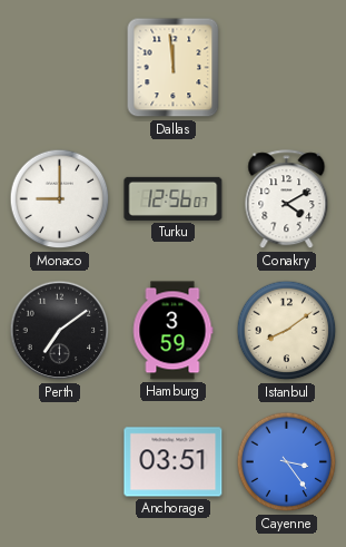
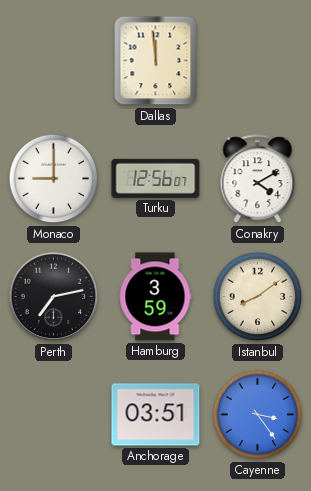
Perth: 7:09 -> 7:13 (54, 297)
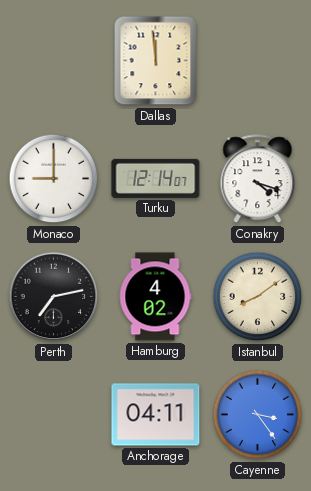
Turku: 12:56 -> 12:14 (156, 178)
Conakry: 4:10 -> 4:18 (258, 179)
Hamburg: 3:59 -> 4:02 (155, 297)
Anchorage: 03:51 -> 04:11 (156, 415)
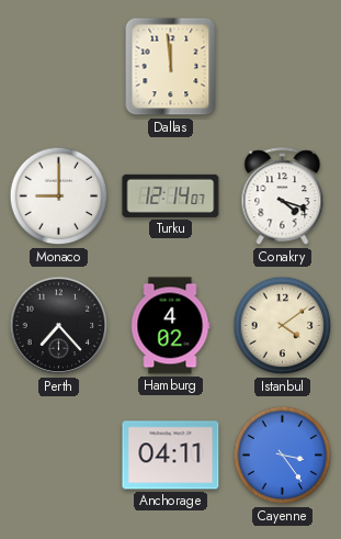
Perth: 7:13 -> 7:23 (59, 326)
Istanbul: 8:09 -> 4:09 (283, 326)
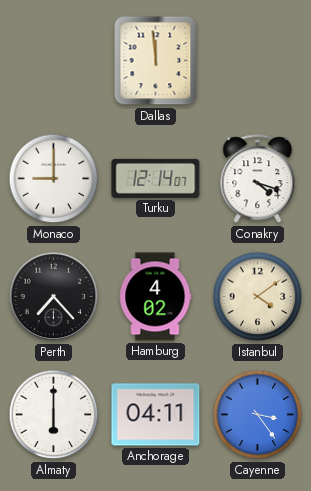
Almaty: none -> 6:00 (54, 415)
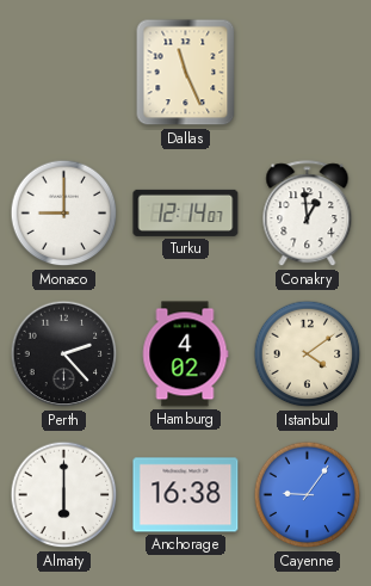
Dallas: 11:59 -> 11:26 (186, 73)
Conakry: 4:18 -> 12:59 (308, 214)
Perth: 7:23 -> 2:23 (64, 354)
Anchorage: 04:11 -> 16:38 (186, 495)
Cayenne: 3:24 -> 9:06 (308, 495)
